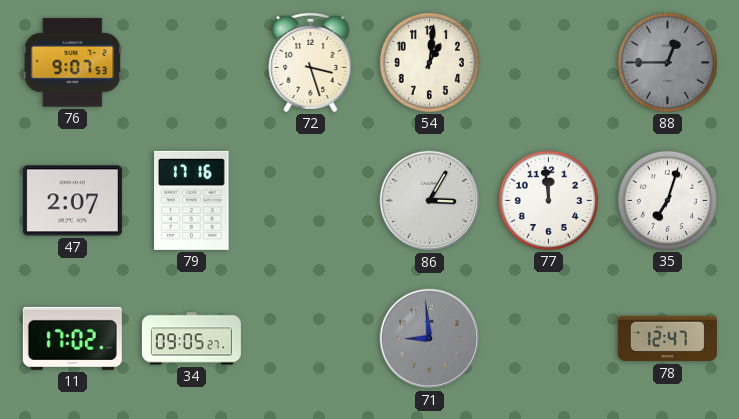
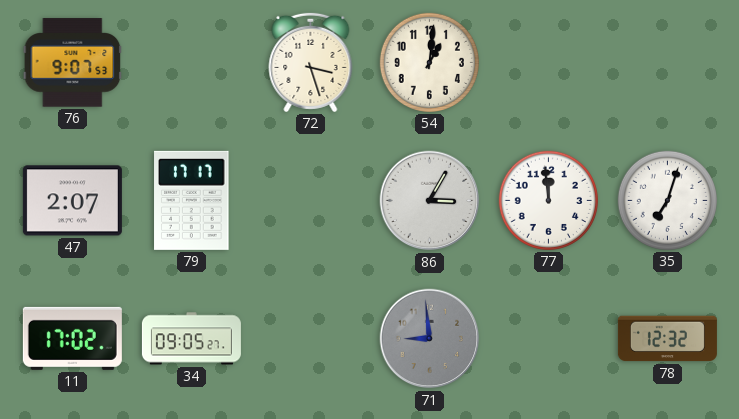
88: 12:45 -> none (667, 62)
79: 17:16 -> 17:17 (192, 200)
78: 12:47 -> 12:32 (667, 339)
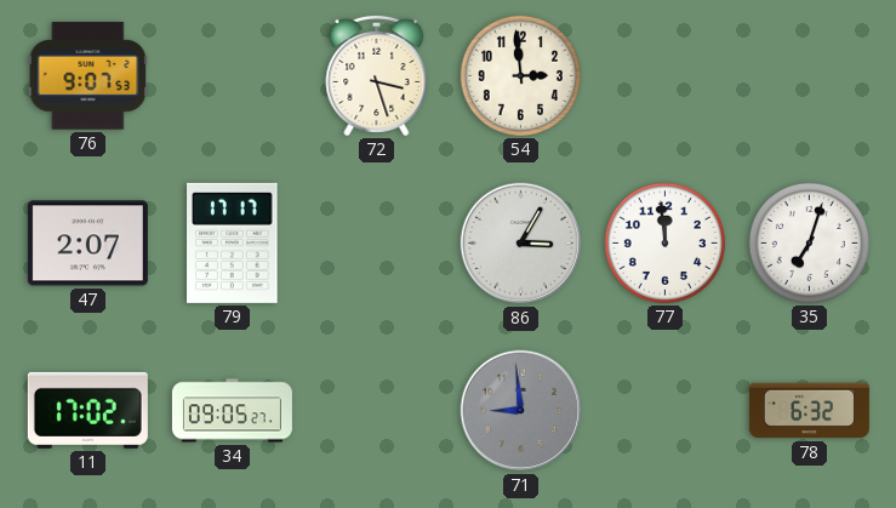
54: 1:01 -> 2:59 (520, 75)
78: 12:32 -> 6:32 (809, 411)
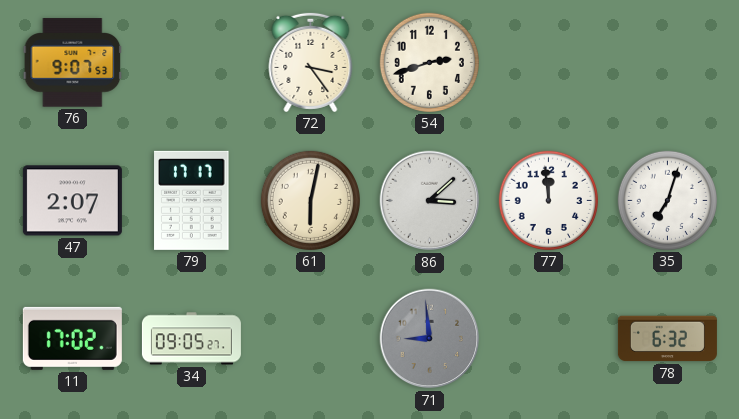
72: 3:27 -> 3:24 (311, 62)
54: 2:59 -> 2:42 (429, 62)
61: none -> 6:02 (310, 200)
86: 3:05 -> 3:08 (430, 201)
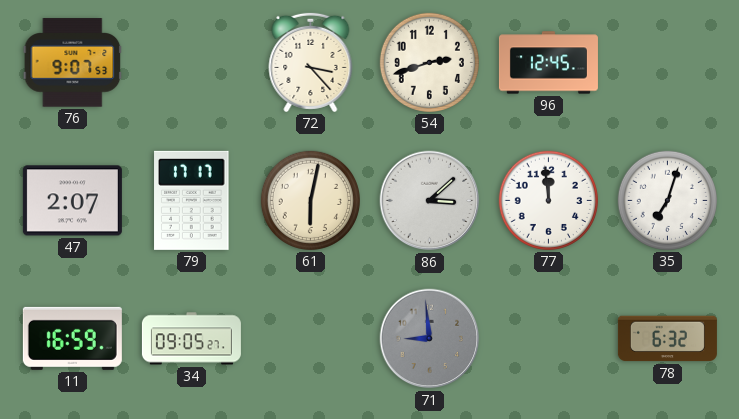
72: 3:24 -> 3:23 (311, 62)
96: none -> 12:45 (548, 63)
11: 17:02 -> 16:59 (72, 338)
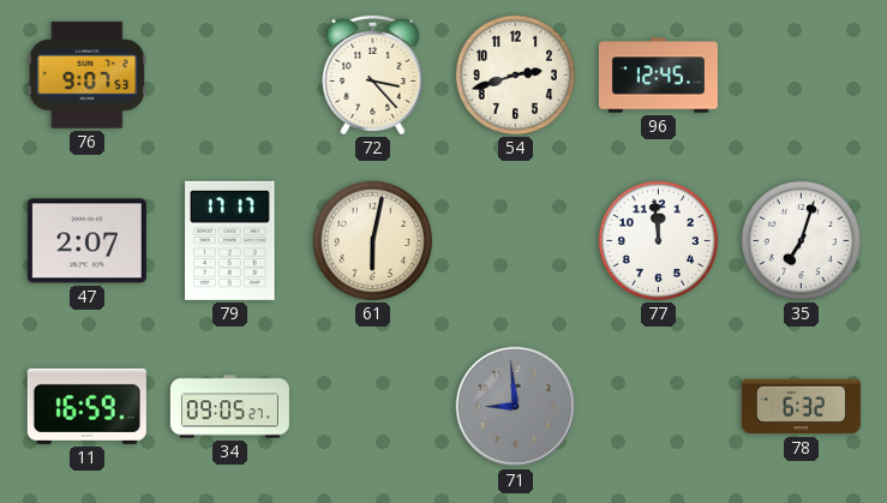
86: 3:08 -> none (430, 201)
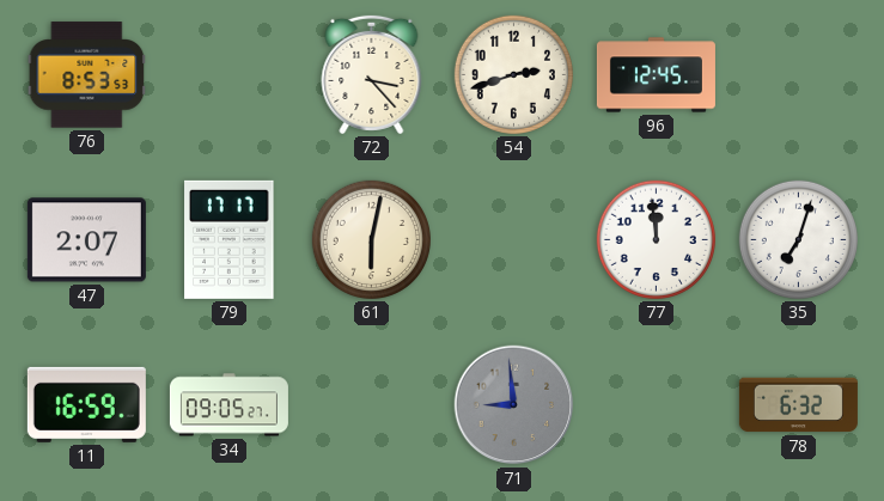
76: 9:07 -> 8:53 (87, 75)
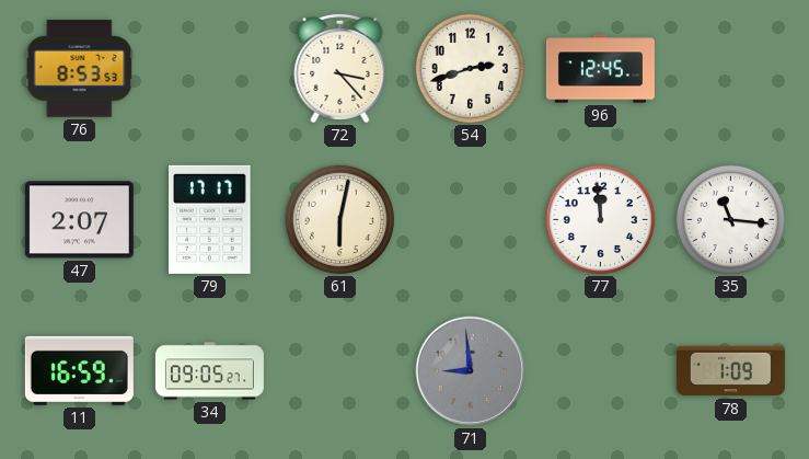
35: 7:03 -> 11:16 (730, 219)
78: 6:32 -> 1:09 (730, 371)
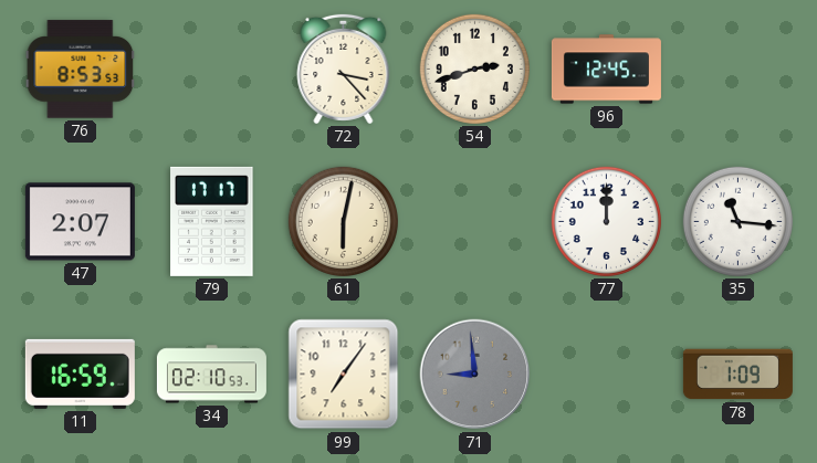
77: 11:59 -> 12:00 (606, 221)
34: 09:05 -> 02:10 (211, 375)
99: none -> 7:06 (344, 375)
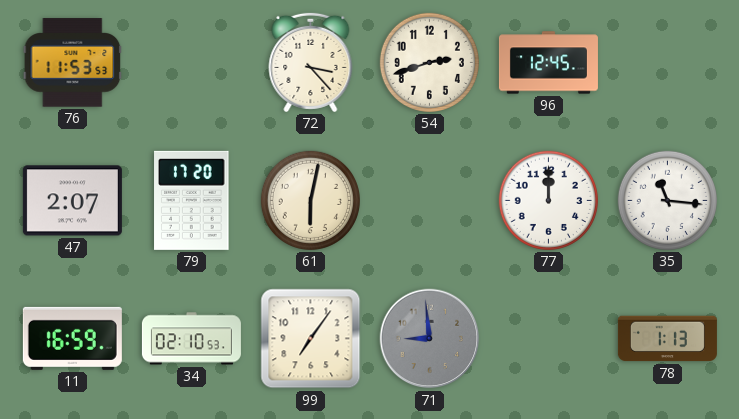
76: 8:53 -> 11:53 (73, 63)
79: 17:17 -> 17:20 (192, 200)
78: 1:09 -> 1:13 (667, 339)
